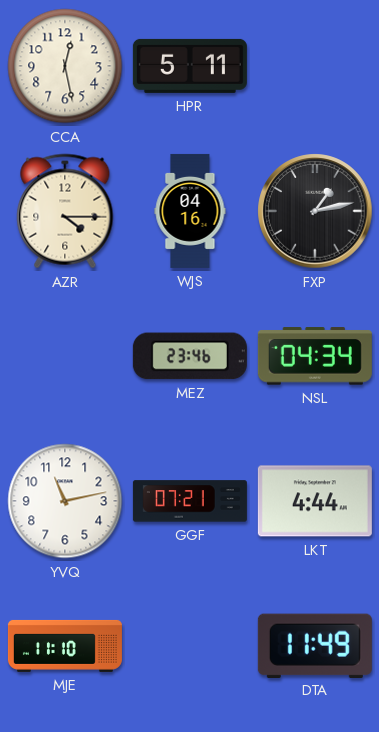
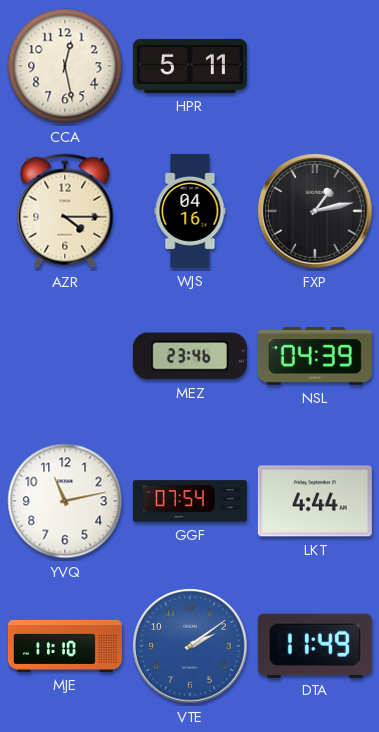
NSL: 04:34 -> 04:39 (315, 356)
GGF: 07:21 -> 07:54 (190, 501)
VTE: none -> 2:09 (190, 646)
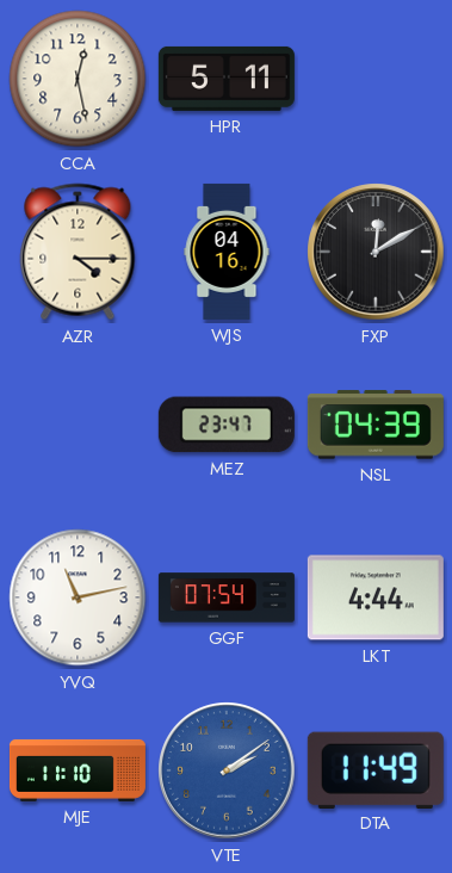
FXP: 1:13 -> 12:10 (376, 252)
MEZ: 23:46 -> 23:47 (227, 425)
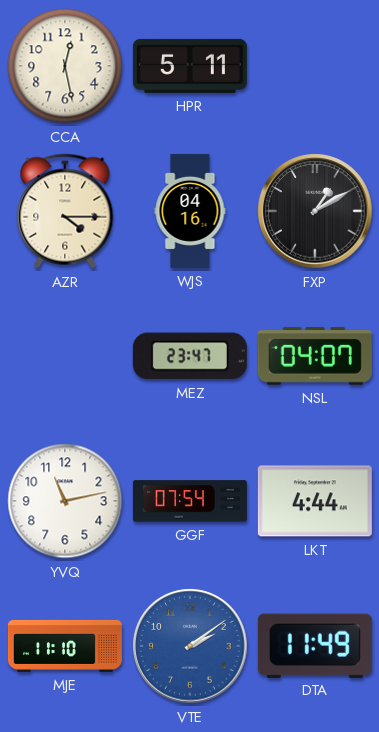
FXP: 12:10 -> 1:10 (315, 211)
NSL: 04:39 -> 04:07 (315, 356)
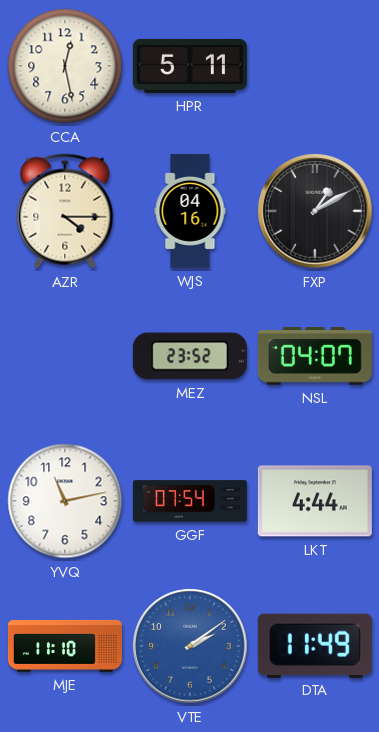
MEZ: 23:47 -> 23:52 (190, 356)
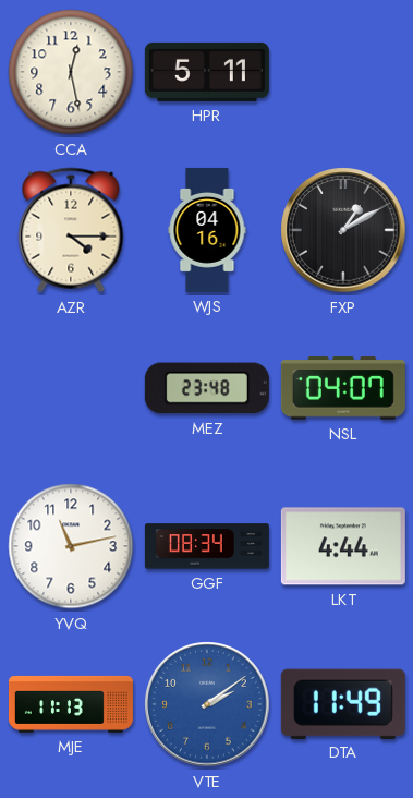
MEZ: 23:52 -> 23:48 (207, 388)
GGF: 07:54 -> 08:34 (207, 546)
MJE: 11:10 -> 11:13 (71, 704)
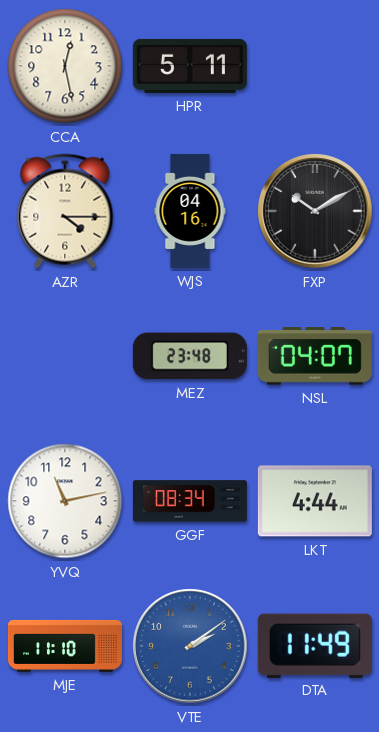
FXP: 1:10 -> 10:10 (315, 211)
MJE: 11:13 -> 11:10 (65, 646)
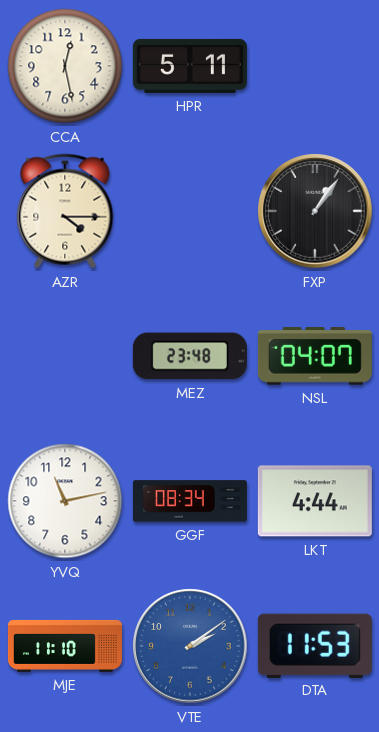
WJS: 04:16 -> none (190, 211)
FXP: 10:10 -> 1:06 (315, 211)
DTA: 11:49 -> 11:53 (315, 645)
